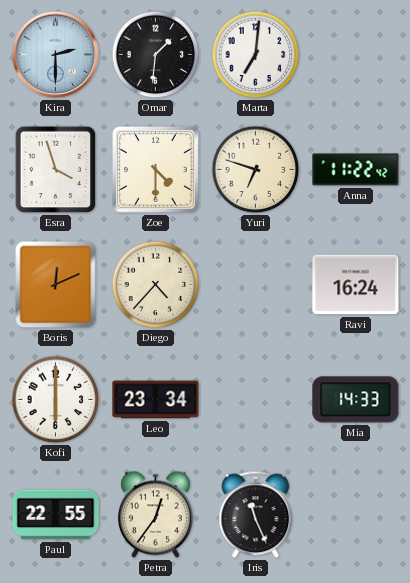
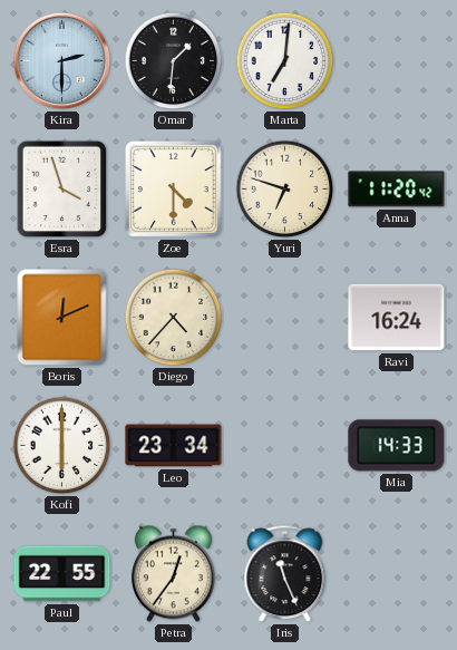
Anna: 11:22 -> 11:20 (397, 190)
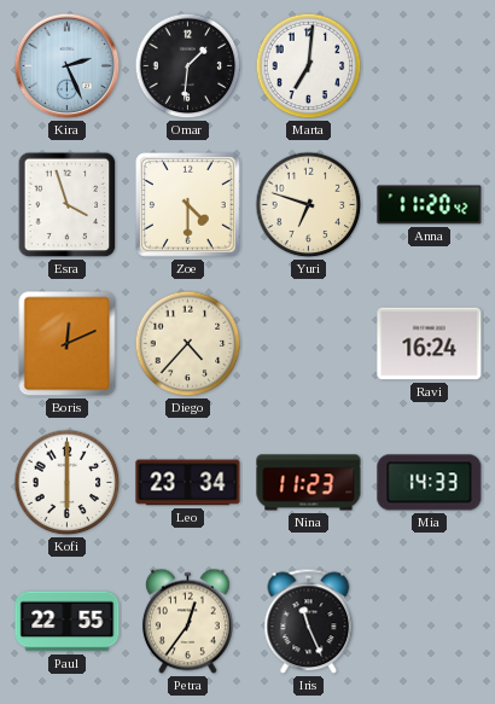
Kira: 2:30 -> 2:26 (68, 66)
Nina: none -> 11:23 (309, 483)
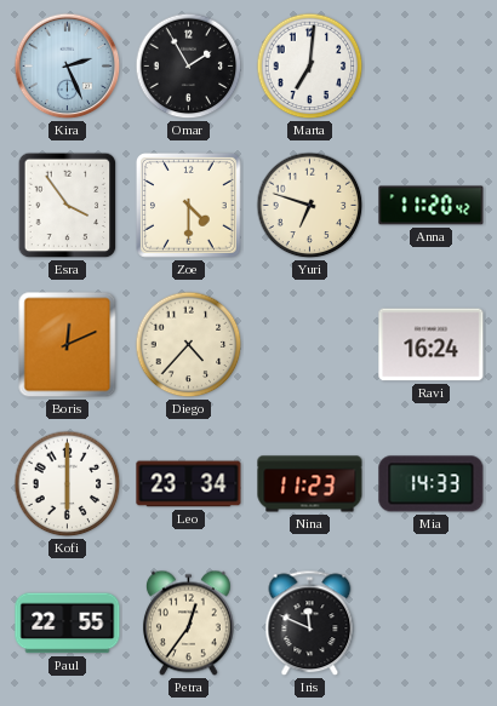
Omar: 1:31 -> 1:55 (189, 67)
Esra: 3:57 -> 3:54 (68, 206)
Iris: 11:26 -> 11:49 (310, 624)
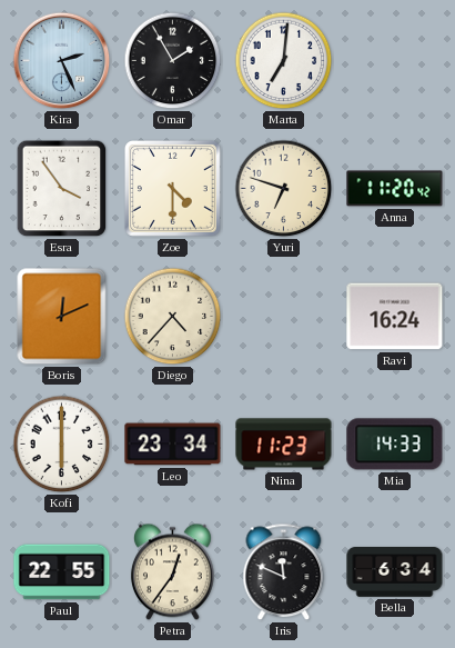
Bella: none -> 6:34 (395, 572)
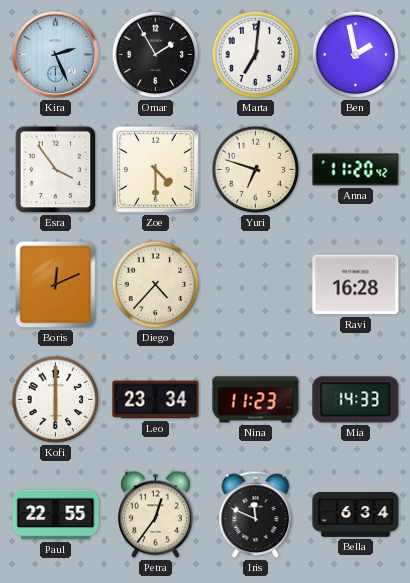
Ben: none -> 1:58 (356, 55)
Ravi: 16:24 -> 16:28 (356, 285)
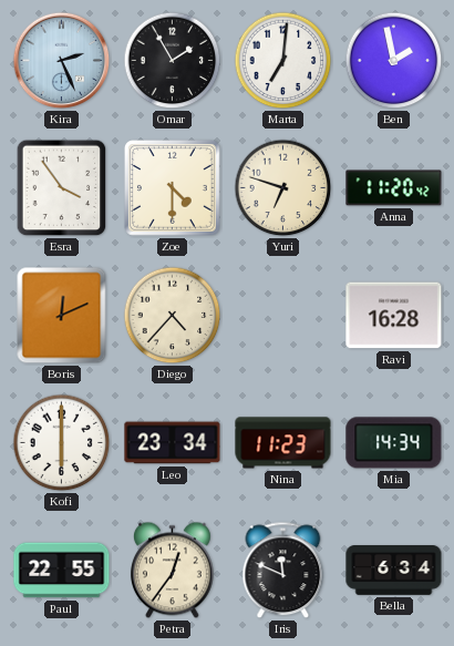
Mia: 14:33 -> 14:34 (394, 443)
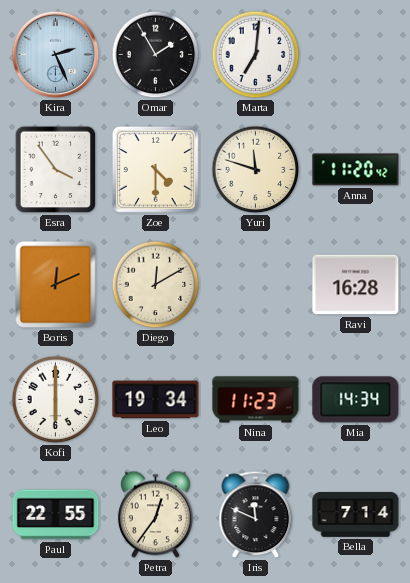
Ben: 1:58 -> none (394, 61)
Yuri: 6:48 -> 11:48 (256, 170)
Diego: 4:37 -> 12:10 (156, 285)
Leo: 23:34 -> 19:34 (156, 400)
Bella: 6:34 -> 7:14 (356, 515)
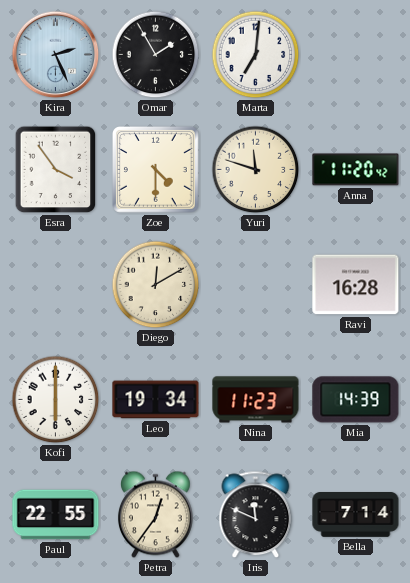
Boris: 12:11 -> none (56, 285)
Mia: 14:34 -> 14:39 (356, 400)
